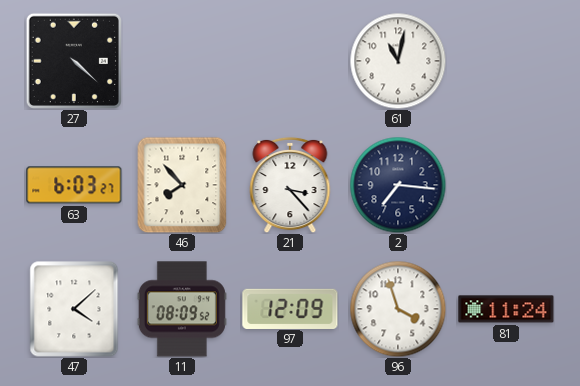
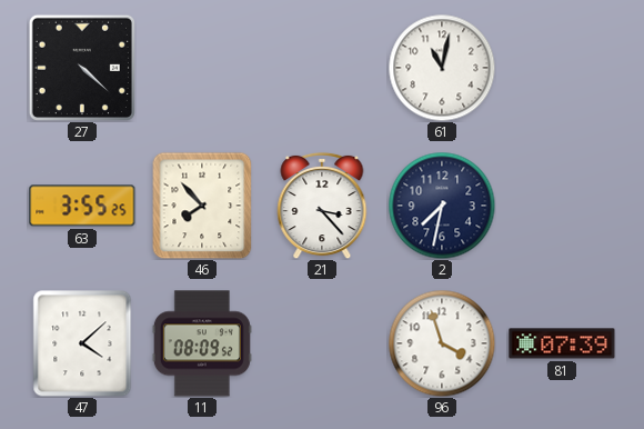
63: 6:03 -> 3:55 (82, 206)
2: 7:16 -> 7:32 (442, 206)
97: 12:09 -> none (290, 308)
81: 11:24 -> 07:39 (562, 343)
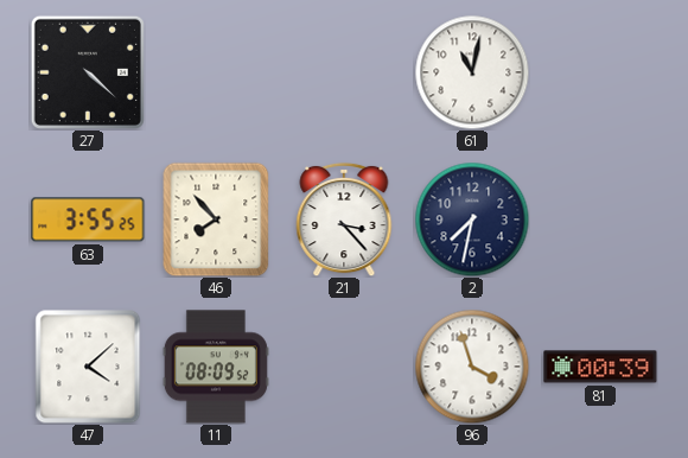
81: 07:39 -> 00:39 (600, 367)
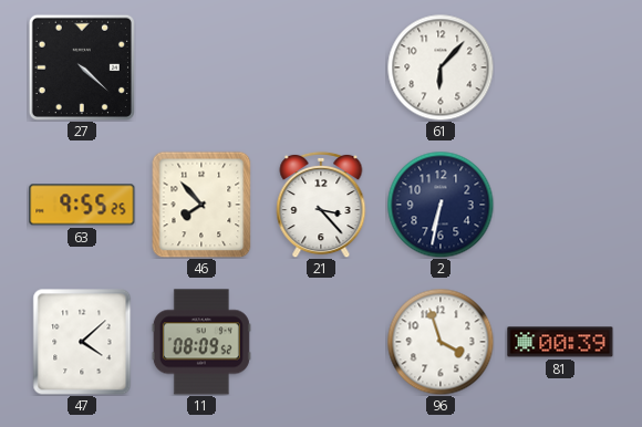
61: 11:02 -> 6:07 (441, 67)
63: 3:55 -> 9:55 (82, 205)
2: 7:32 -> 6:32 (441, 205)
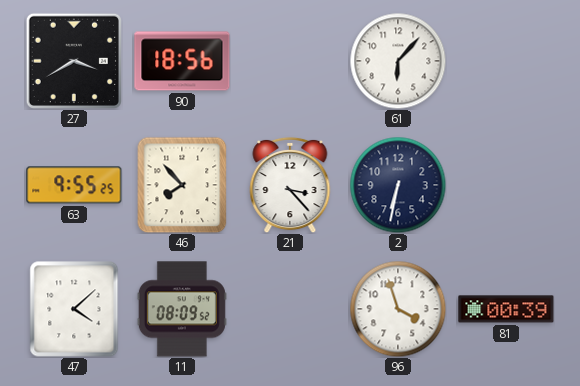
27: 4:22 -> 3:40 (74, 61)
90: none -> 18:56 (182, 61)
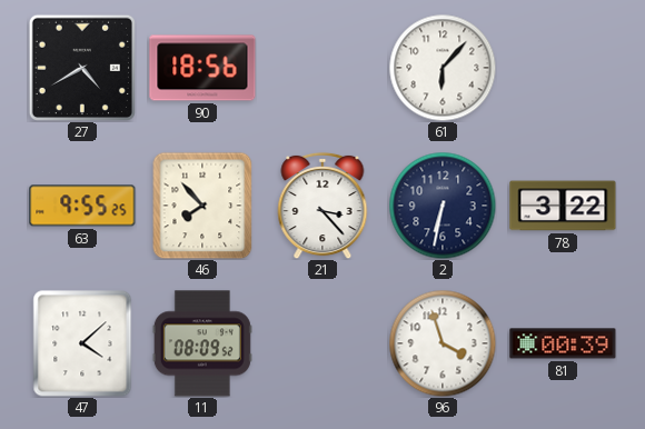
27: 3:40 -> 4:40 (82, 68)
78: none -> 3:22 (563, 206)
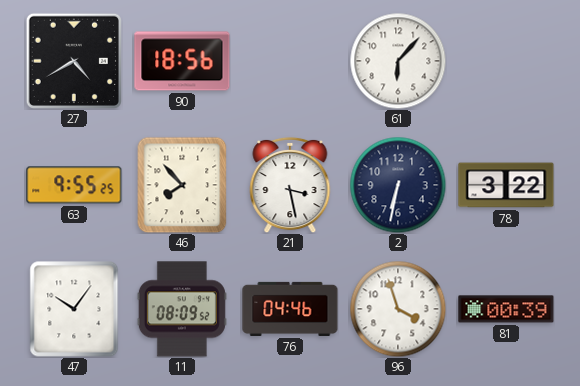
21: 3:23 -> 3:28 (290, 185)
47: 4:08 -> 10:06 (74, 309)
76: none -> 04:46 (290, 309)
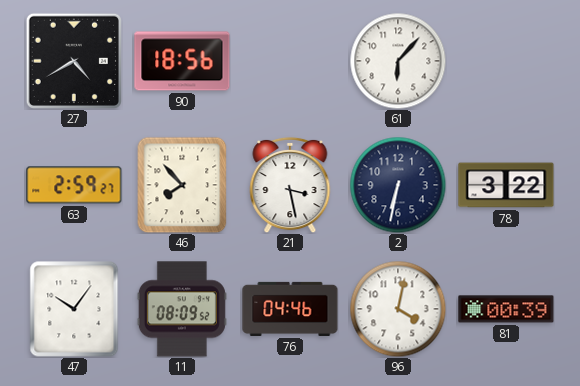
63: 9:55 -> 2:59 (74, 185)
96: 3:57 -> 4:02 (398, 309)
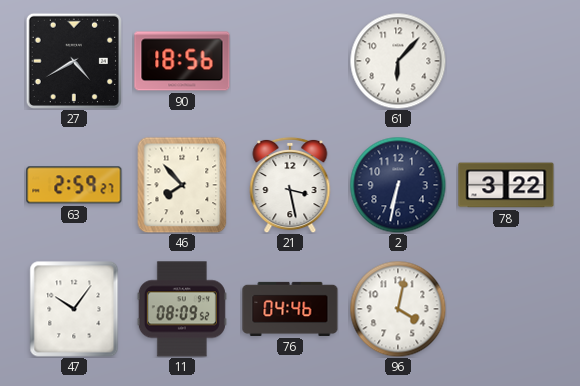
81: 00:39 -> none (506, 309)
